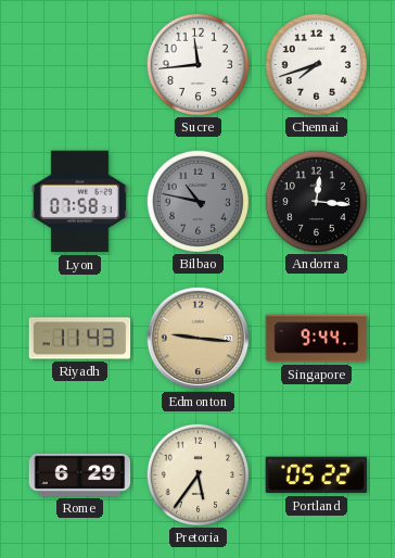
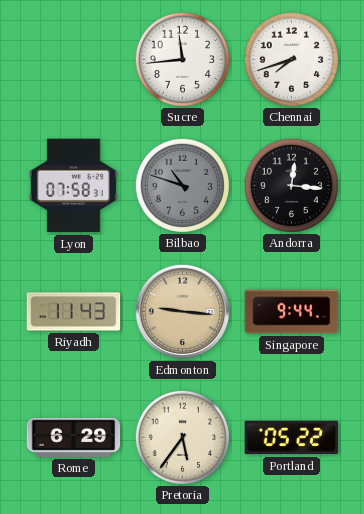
Bilbao: 10:47 -> 10:48 (182, 185)
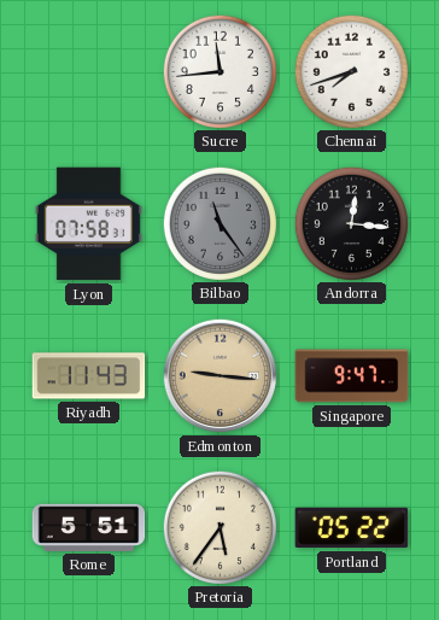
Bilbao: 10:48 -> 11:24 (219, 223)
Singapore: 9:44 -> 9:47 (352, 376)
Rome: 6:29 -> 5:51 (89, 527)
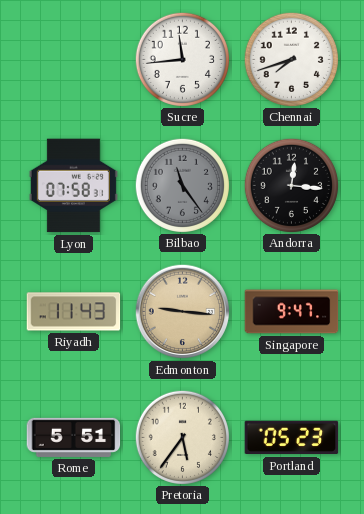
Portland: 05:22 -> 05:23 (292, 438)
